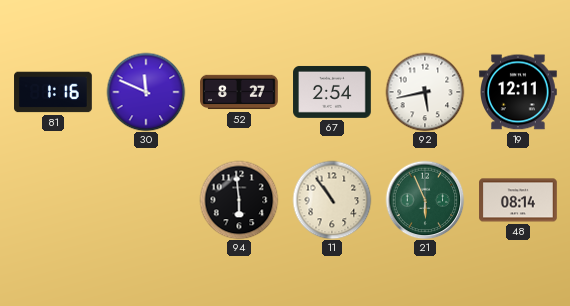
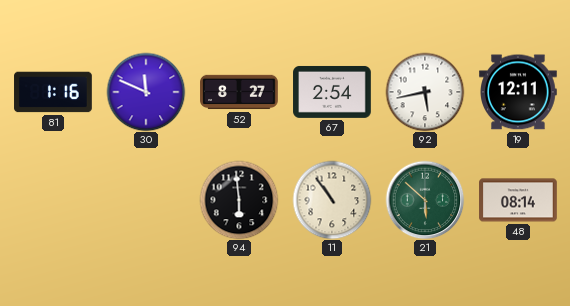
21: 5:56 -> 5:52 (425, 200)
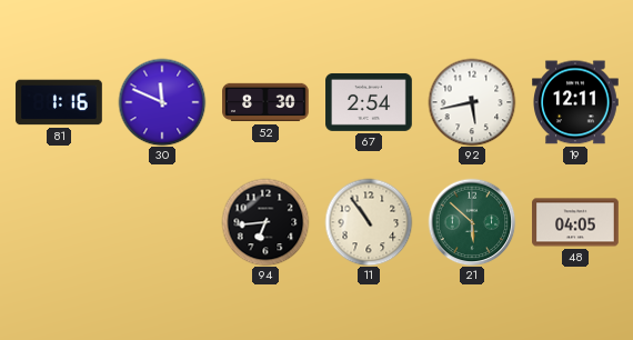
52: 8:27 -> 8:30 (265, 102)
94: 5:59 -> 6:44 (265, 222)
48: 08:14 -> 04:05 (575, 222)
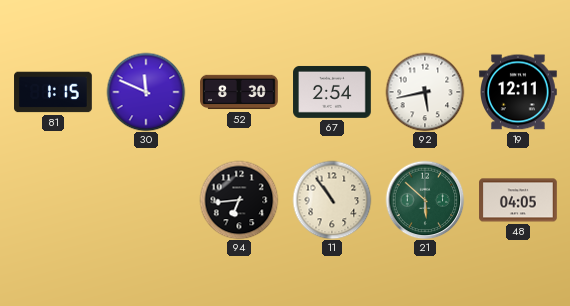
81: 1:16 -> 1:15 (53, 92)
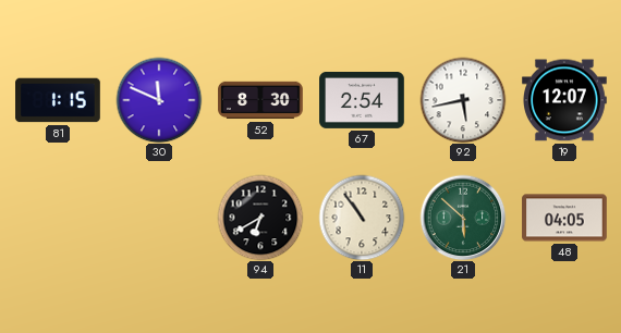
19: 12:11 -> 12:07 (565, 100)
94: 6:44 -> 6:40 (260, 218)
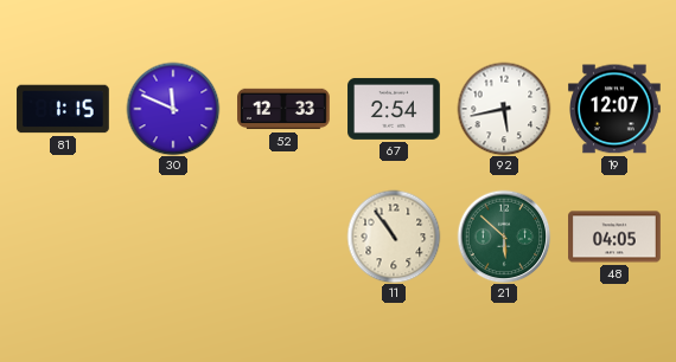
52: 8:30 -> 12:33 (283, 109)
94: 6:40 -> none (260, 218)
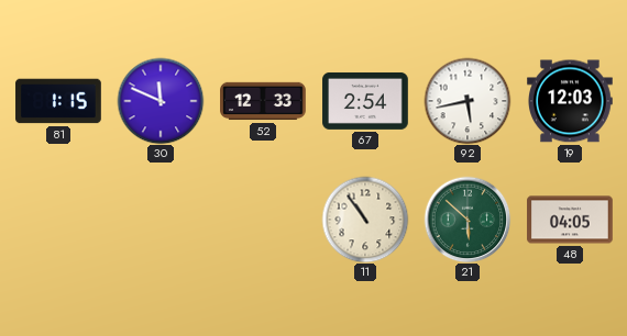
19: 12:07 -> 12:03 (571, 101)
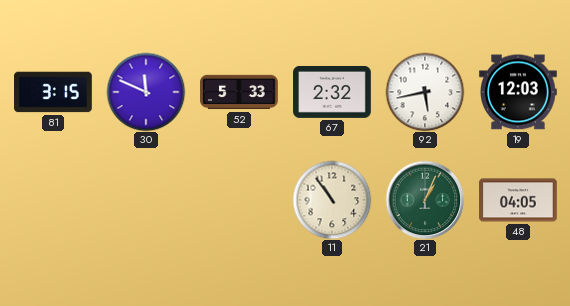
81: 1:15 -> 3:15 (53, 92)
52: 12:33 -> 5:33 (239, 92)
67: 2:54 -> 2:32 (332, 92)
21: 5:52 -> 1:04 (425, 200)
